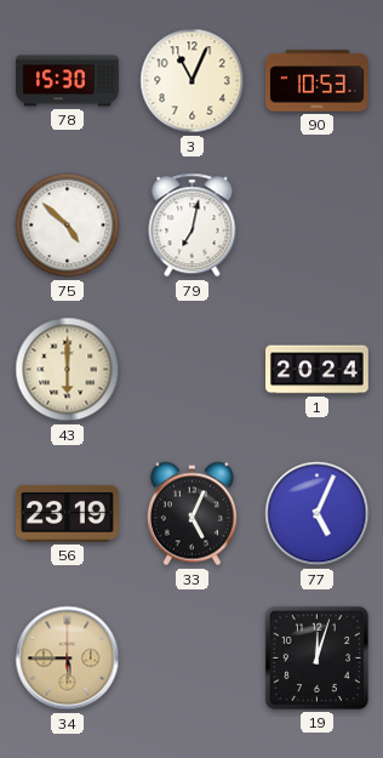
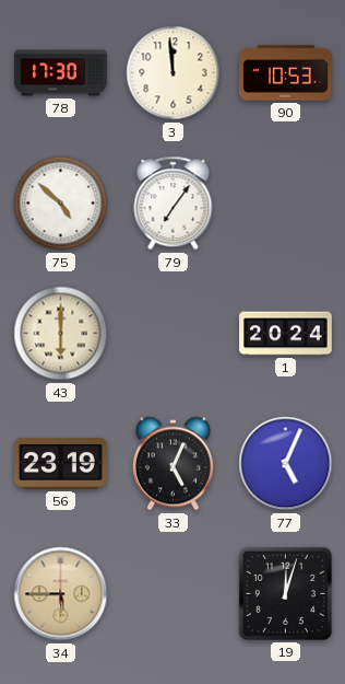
78: 15:30 -> 17:30 (61, 73)
3: 11:04 -> 11:59 (174, 73)
79: 7:02 -> 7:06 (174, 204)
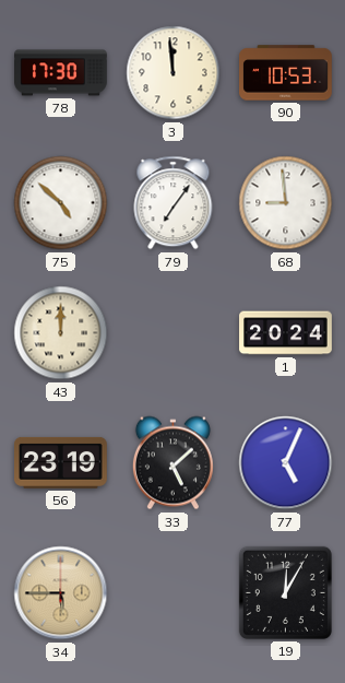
68: none -> 8:59 (286, 203)
43: 6:00 -> 12:00 (61, 333)
33: 5:04 -> 5:08 (172, 463)
19: 12:03 -> 12:05 (285, 592)
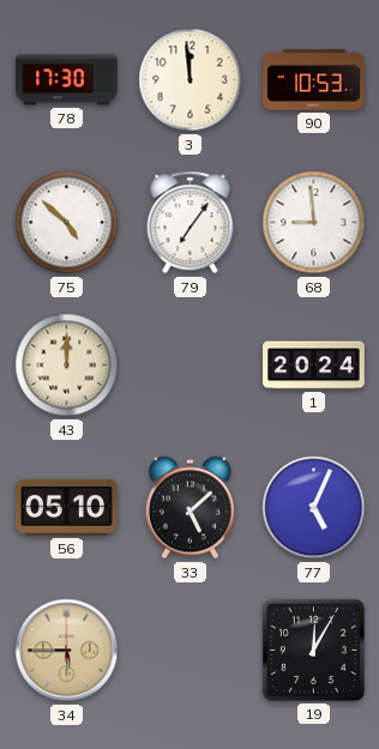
56: 23:19 -> 05:10 (67, 507)
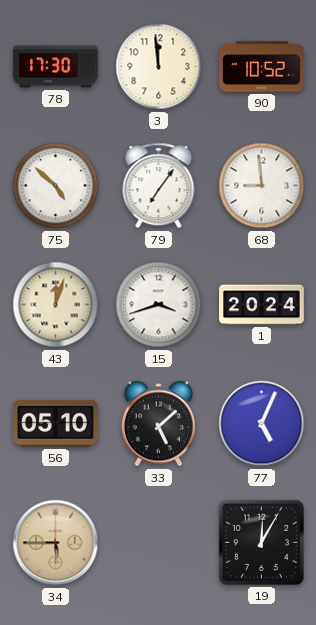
90: 10:53 -> 10:52 (262, 67)
43: 12:00 -> 12:03 (56, 305)
15: none -> 3:42 (159, 305)
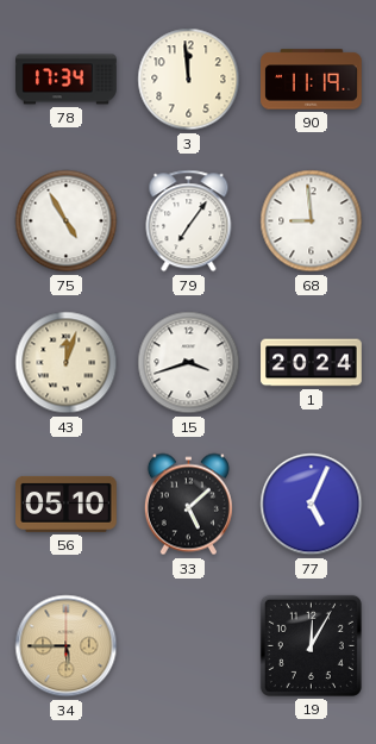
78: 17:30 -> 17:34 (67, 80)
90: 10:52 -> 11:19 (312, 80)
75: 4:52 -> 4:55 (67, 221)
